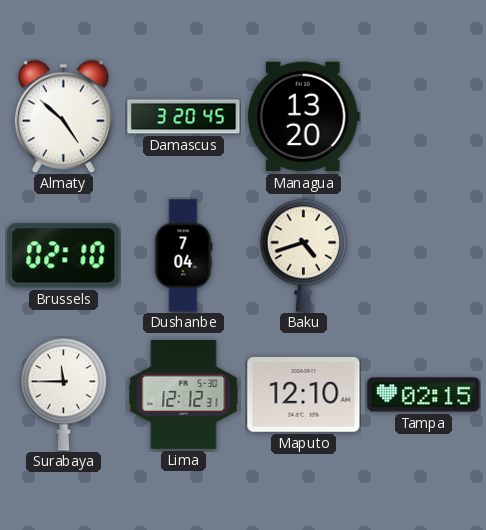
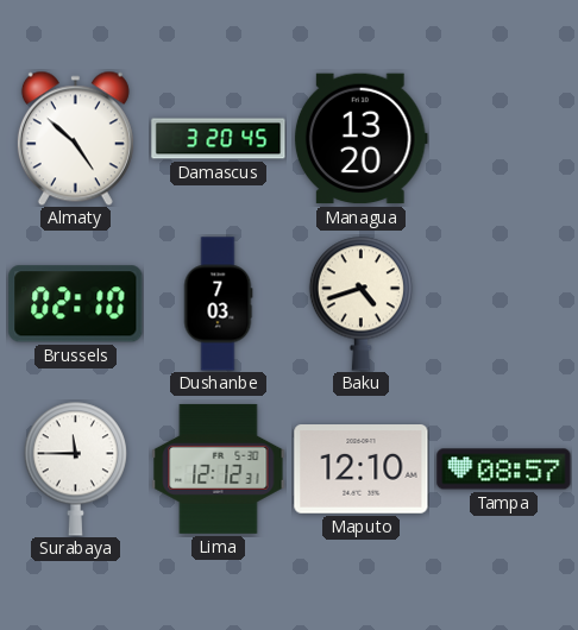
Dushanbe: 7:04 -> 7:03 (218, 304)
Tampa: 02:15 -> 08:57 (504, 470)
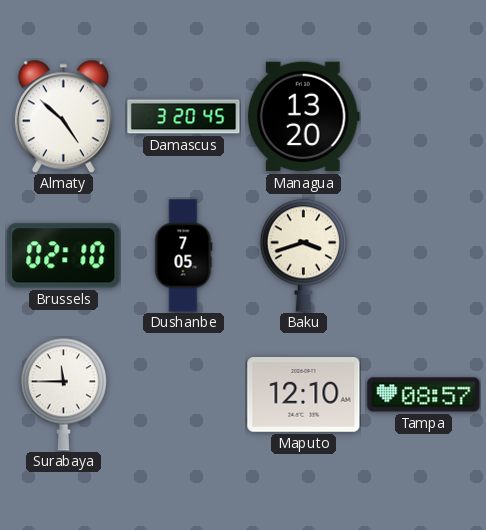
Dushanbe: 7:03 -> 7:05 (183, 256)
Baku: 4:42 -> 3:42 (303, 255)
Lima: 12:12 -> none (219, 468)
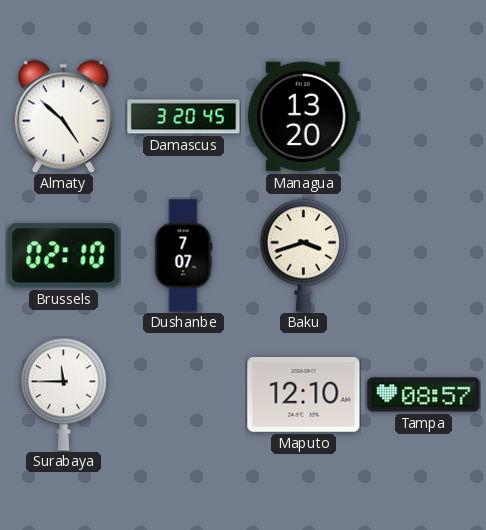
Dushanbe: 7:05 -> 7:07 (183, 256)
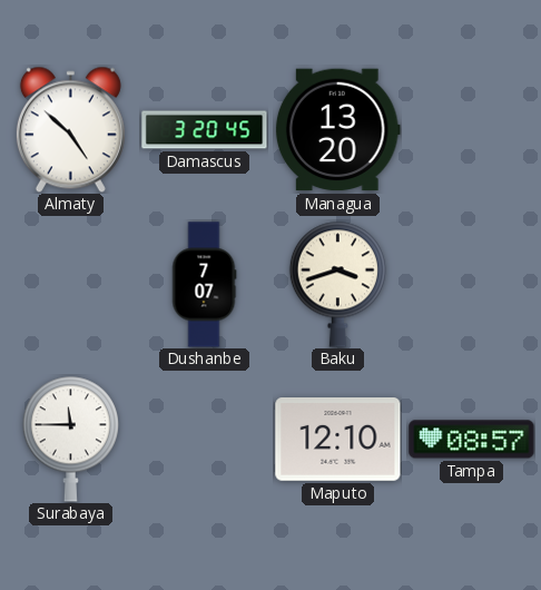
Brussels: 02:10 -> none (64, 256)
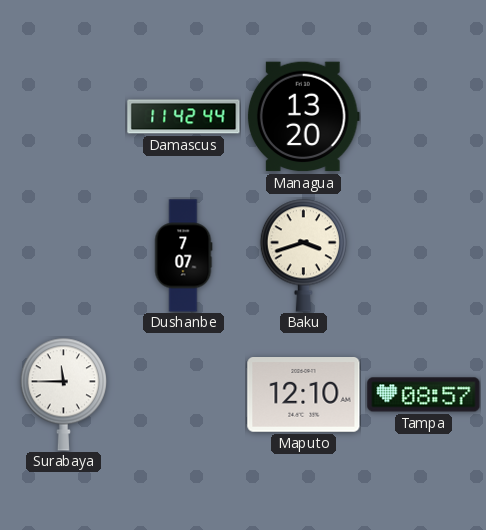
Almaty: 4:52 -> none (70, 129)
Damascus: 3:20 -> 11:42 (184, 117)
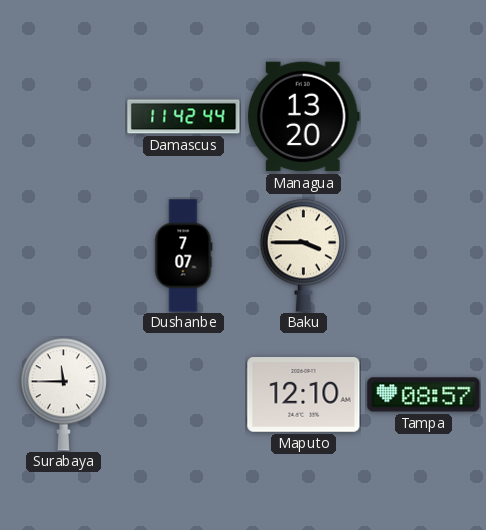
Baku: 3:42 -> 3:45 (303, 255)
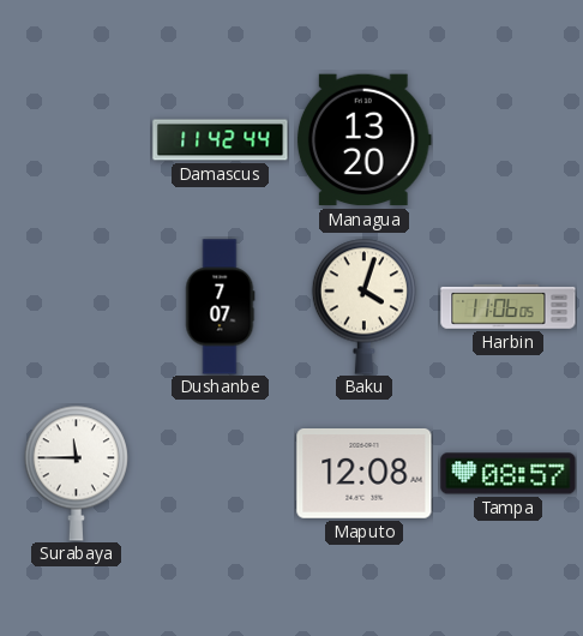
Baku: 3:45 -> 4:03 (363, 306)
Harbin: none -> 11:06 (509, 307)
Maputo: 12:10 -> 12:08 (365, 474)
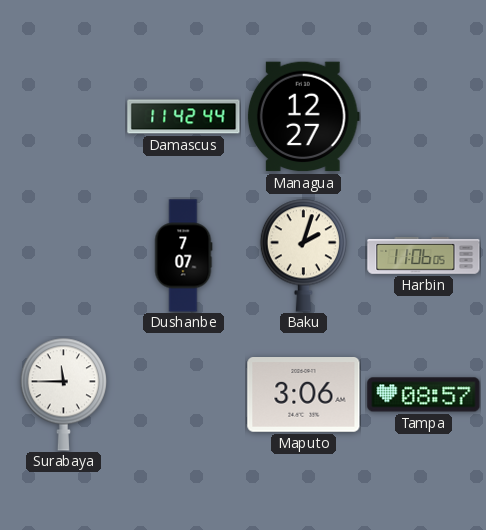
Managua: 13:20 -> 12:27 (303, 117)
Baku: 4:03 -> 2:03 (303, 255)
Maputo: 12:08 -> 3:06 (304, 395)
